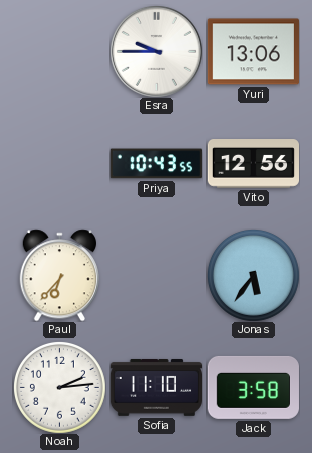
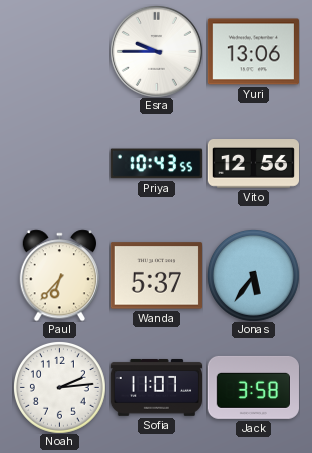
Wanda: none -> 5:37 (156, 276)
Sofia: 11:10 -> 11:07 (156, 387)
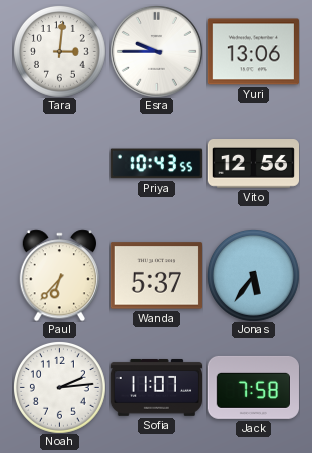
Tara: none -> 3:01 (60, 52)
Jack: 3:58 -> 7:58 (253, 387)
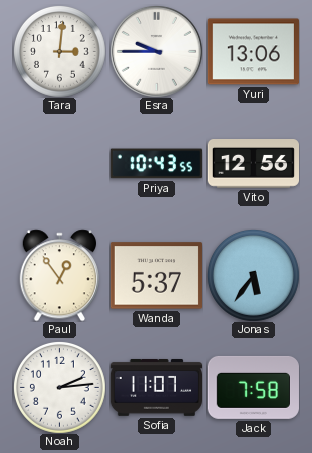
Paul: 6:37 -> 12:54 (59, 275)
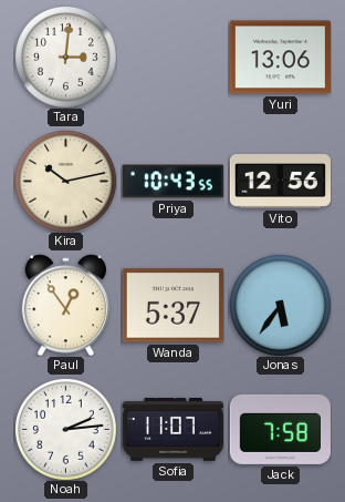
Esra: 9:45 -> none (156, 51)
Kira: none -> 10:13 (66, 182)
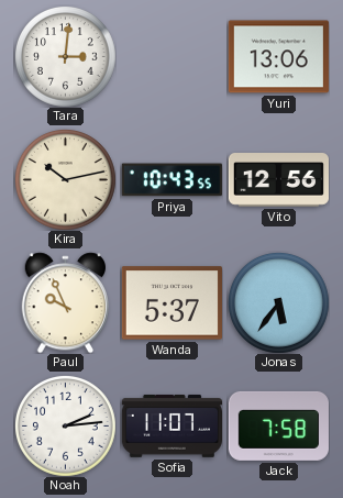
Paul: 12:54 -> 9:56 (65, 302)
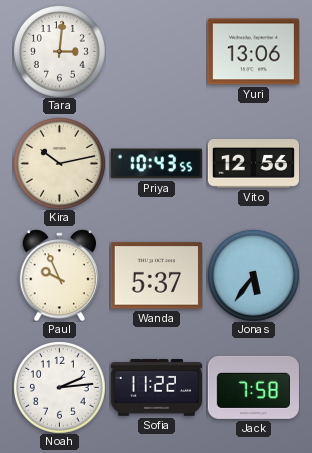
Sofia: 11:07 -> 11:22 (156, 387)
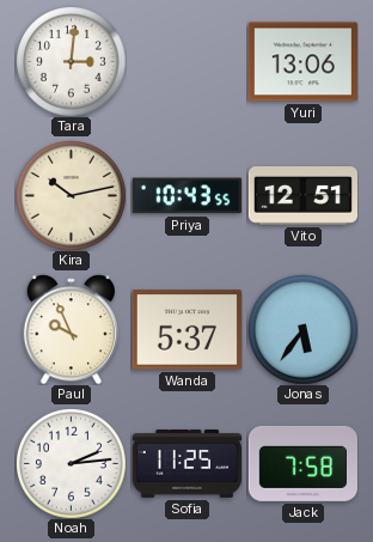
Vito: 12:56 -> 12:51 (302, 196)
Sofia: 11:22 -> 11:25 (186, 463)
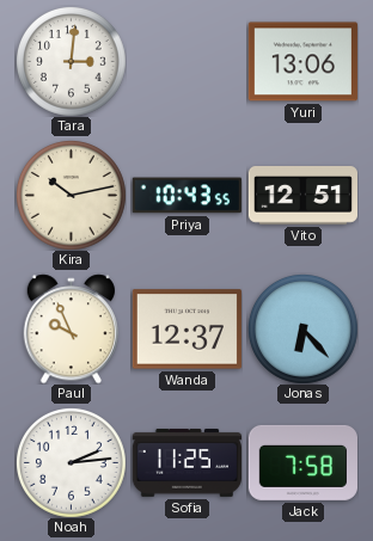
Wanda: 5:37 -> 12:37 (186, 330)
Jonas: 5:36 -> 6:23 (304, 330)
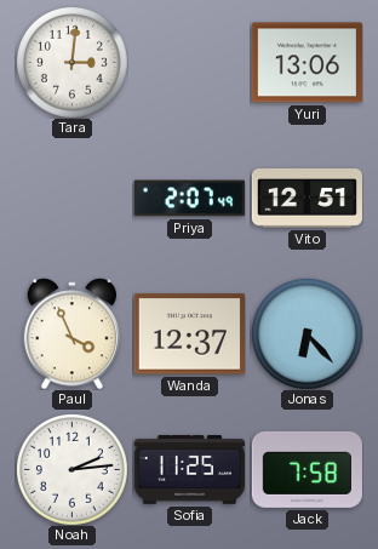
Kira: 10:13 -> none (72, 196)
Priya: 10:43 -> 2:07 (189, 199)
Paul: 9:56 -> 3:56 (71, 333)
